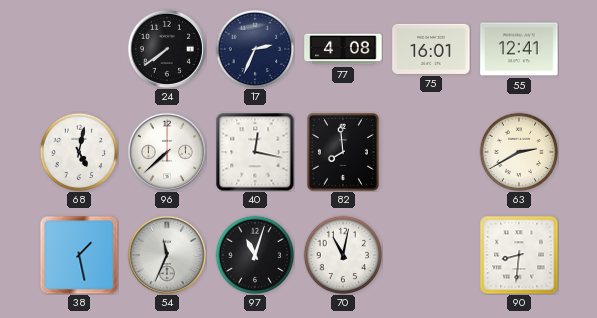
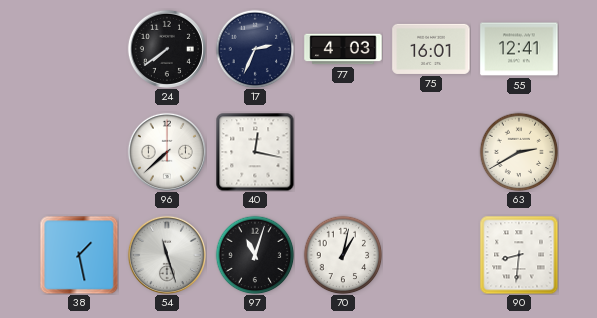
77: 4:08 -> 4:03 (343, 49)
68: 5:02 -> none (79, 152)
82: 7:59 -> none (343, 152)
54: 11:34 -> 11:27 (167, 255)
70: 11:02 -> 1:02 (343, 255)
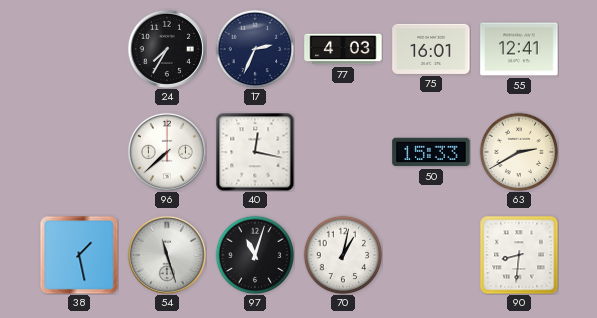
24: 7:39 -> 7:35 (167, 49)
50: none -> 15:33 (431, 152)
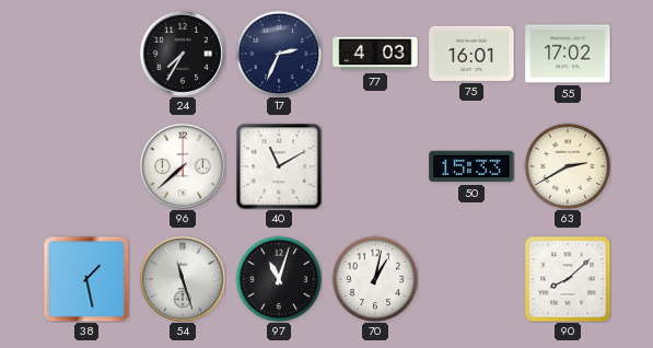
55: 12:41 -> 17:02 (568, 54)
40: 12:17 -> 11:10 (279, 166)
90: 8:31 -> 8:08 (568, 279)
